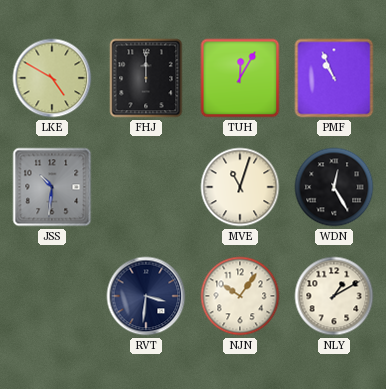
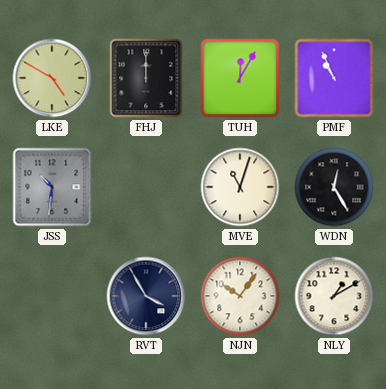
RVT: 3:31 -> 3:55 (146, 296)
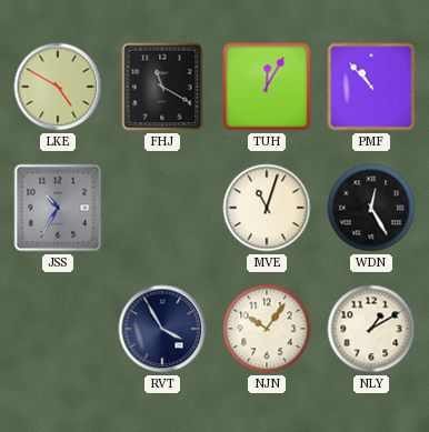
FHJ: 12:00 -> 11:20 (162, 87)
PMF: 10:56 -> 10:53 (371, 87)
JSS: 10:31 -> 10:35 (58, 208)
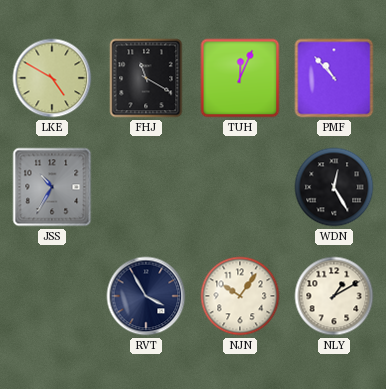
TUH: 12:05 -> 12:04 (240, 78)
MVE: 11:03 -> none (267, 208)
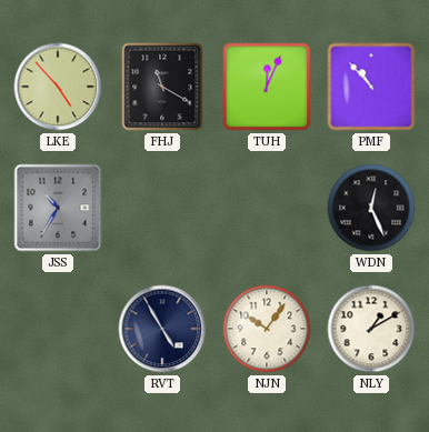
LKE: 4:50 -> 4:53 (58, 87)
WDN: 12:25 -> 12:26 (371, 208)
RVT: 3:55 -> 4:55 (162, 329)
